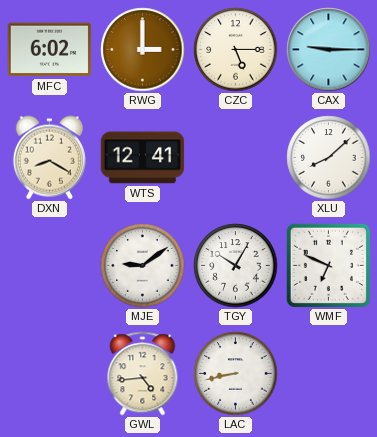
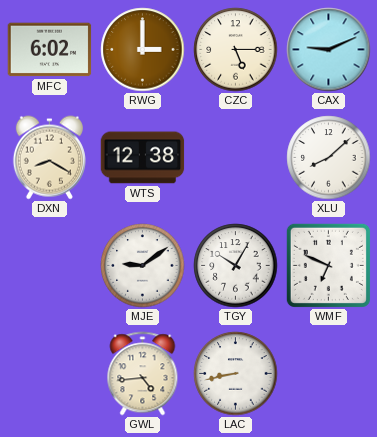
CAX: 9:15 -> 9:11 (329, 50)
WTS: 12:41 -> 12:38 (143, 158)
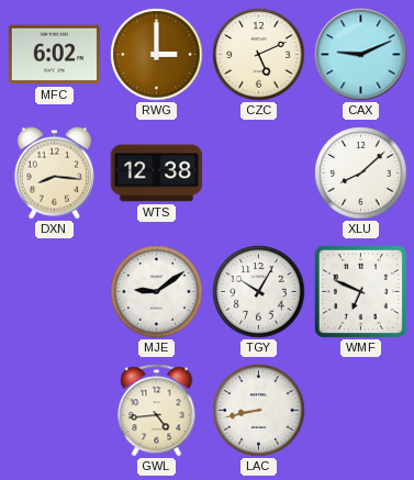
CZC: 5:15 -> 5:11 (259, 55)
DXN: 8:20 -> 8:16 (54, 174)
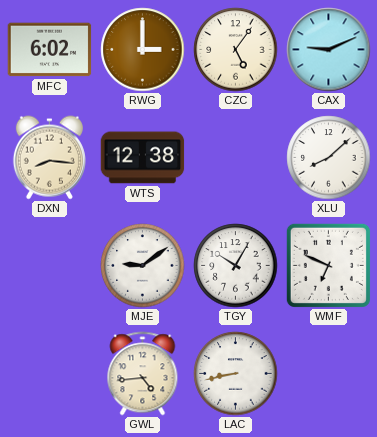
CZC: 5:11 -> 5:06 (236, 50)
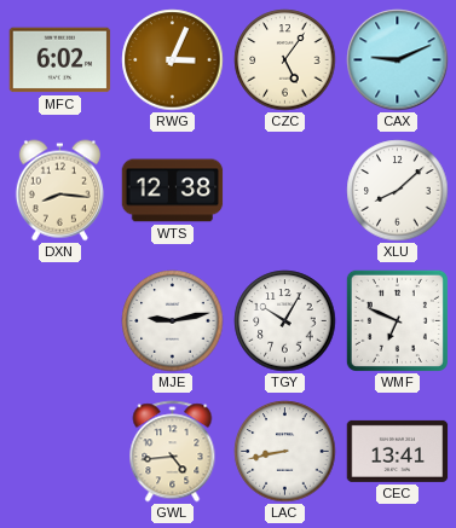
RWG: 3:00 -> 3:04 (173, 60)
MJE: 9:09 -> 9:13 (173, 321)
CEC: none -> 13:41 (398, 451)
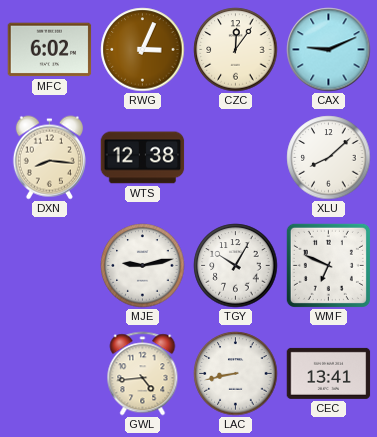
CZC: 5:06 -> 12:06 (236, 50)
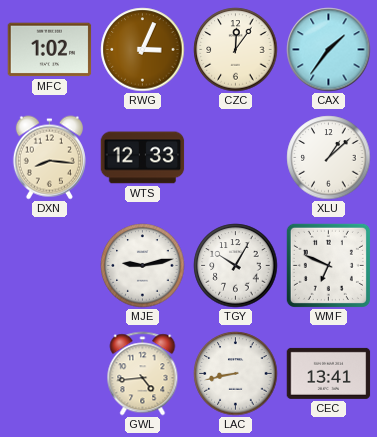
MFC: 6:02 -> 1:02 (50, 50)
CAX: 9:11 -> 1:36 (329, 50)
WTS: 12:38 -> 12:33 (143, 158)
XLU: 8:08 -> 1:08 (329, 158)
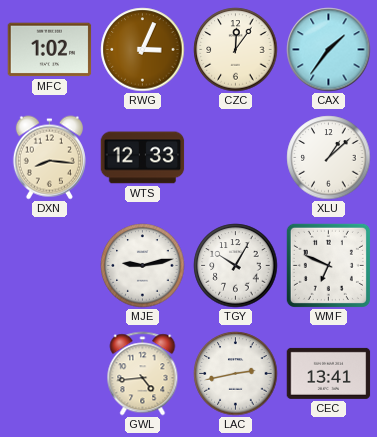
LAC: 8:43 -> 2:43 (236, 374)
